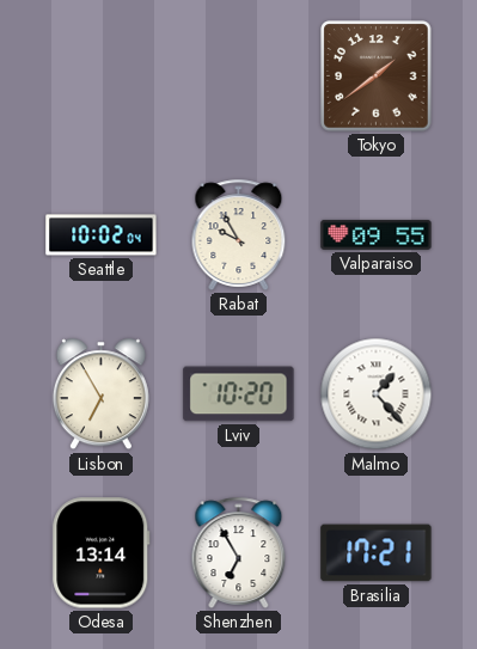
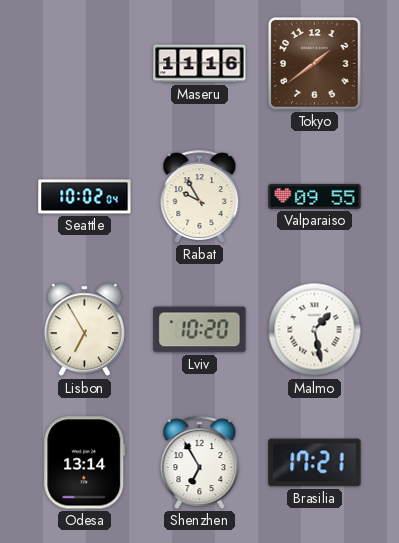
Maseru: none -> 11:16 (200, 64)
Malmo: 1:23 -> 1:28 (315, 330)
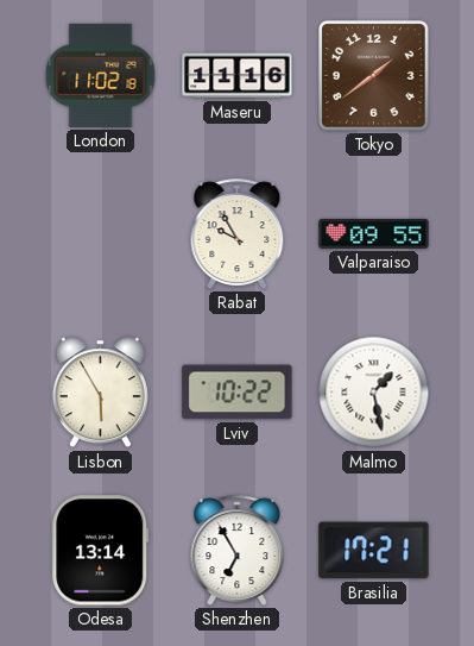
London: none -> 11:02 (101, 75)
Seattle: 10:02 -> none (85, 197)
Lisbon: 6:55 -> 5:55 (100, 393)
Lviv: 10:20 -> 10:22 (238, 393)
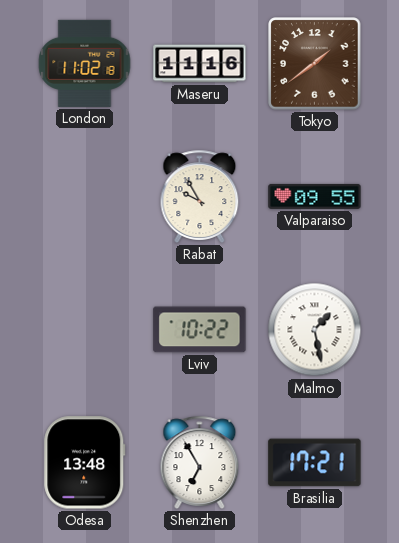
Lisbon: 5:55 -> none (100, 393)
Odesa: 13:14 -> 13:48 (85, 463)
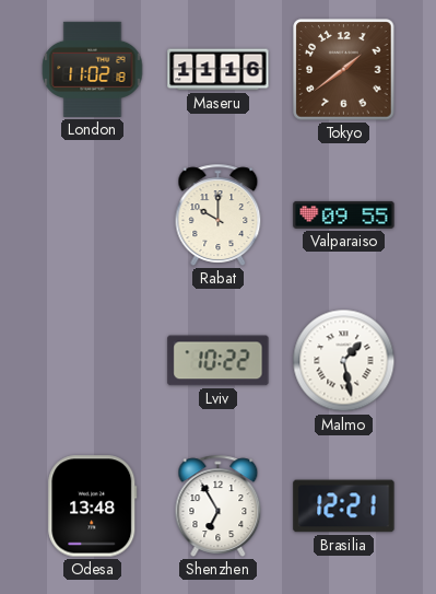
Rabat: 9:55 -> 10:00 (219, 214)
Brasilia: 17:21 -> 12:21 (344, 506)
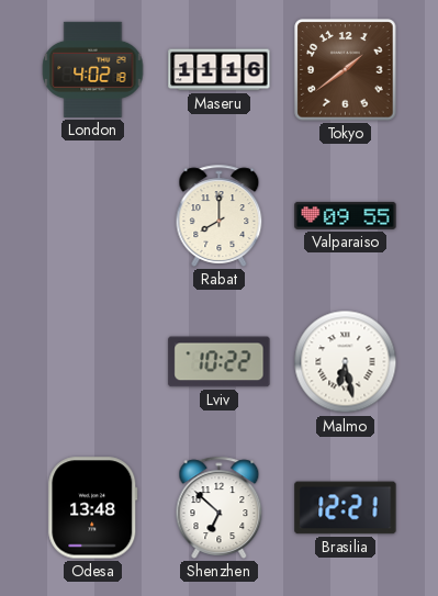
London: 11:02 -> 4:02 (93, 69)
Rabat: 10:00 -> 8:00 (220, 215)
Malmo: 1:28 -> 6:28 (346, 362)
Shenzhen: 6:55 -> 6:52 (220, 507)
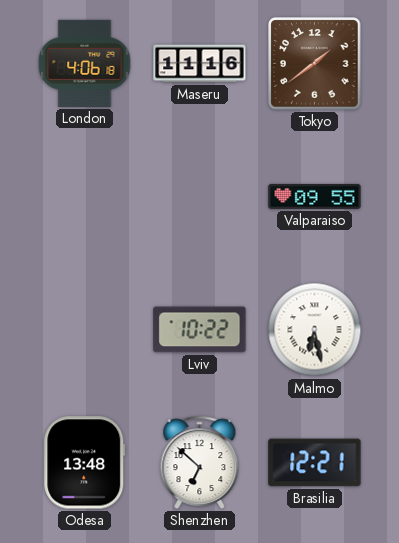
London: 4:02 -> 4:06 (85, 63)
Rabat: 8:00 -> none (220, 215)
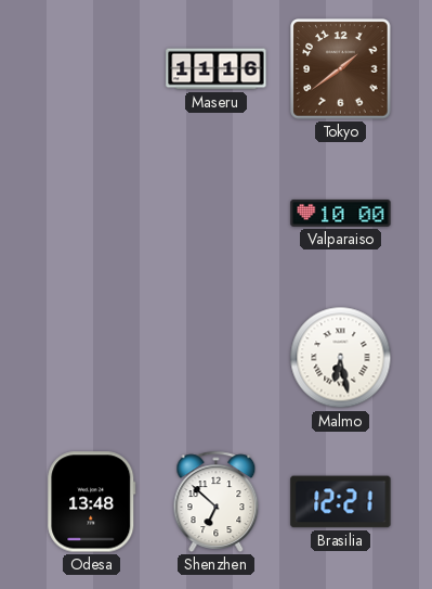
London: 4:06 -> none (85, 63)
Valparaiso: 09:55 -> 10:00 (341, 213)
Lviv: 10:22 -> none (200, 330)
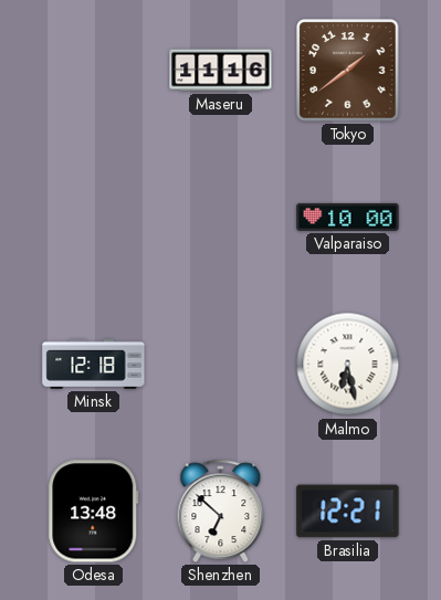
Minsk: none -> 12:18 (94, 364)
